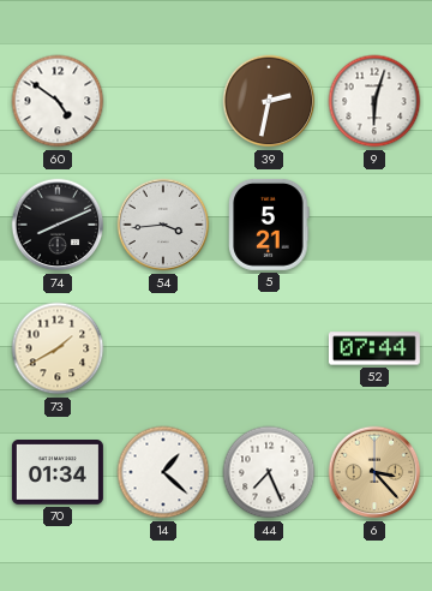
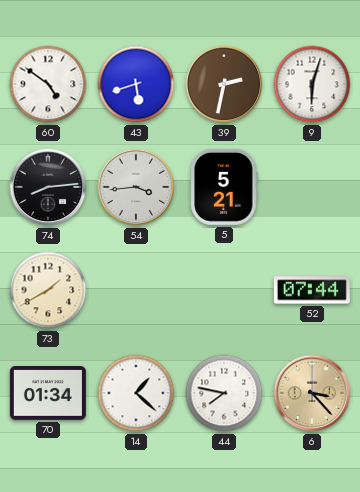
43: none -> 5:42 (136, 84)
74: 8:11 -> 8:14 (48, 187)
44: 7:26 -> 7:47 (224, 393)
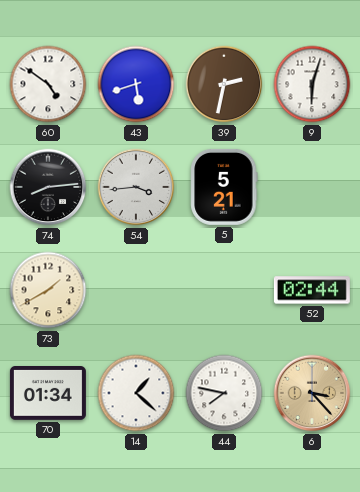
52: 07:44 -> 02:44 (312, 290)
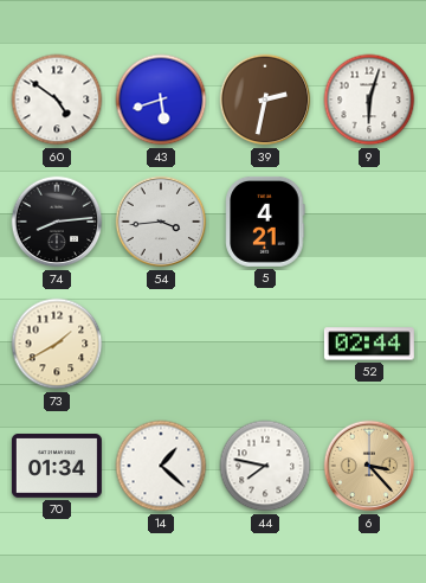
5: 5:21 -> 4:21 (265, 222)
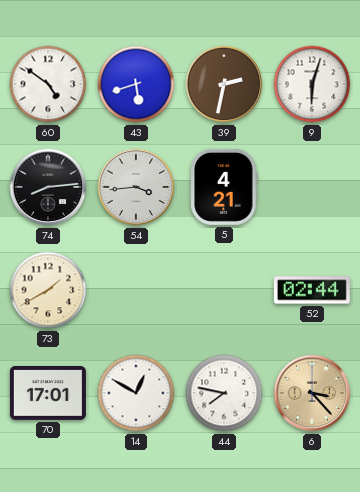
70: 01:34 -> 17:01 (48, 394)
14: 1:22 -> 12:50 (136, 393)
